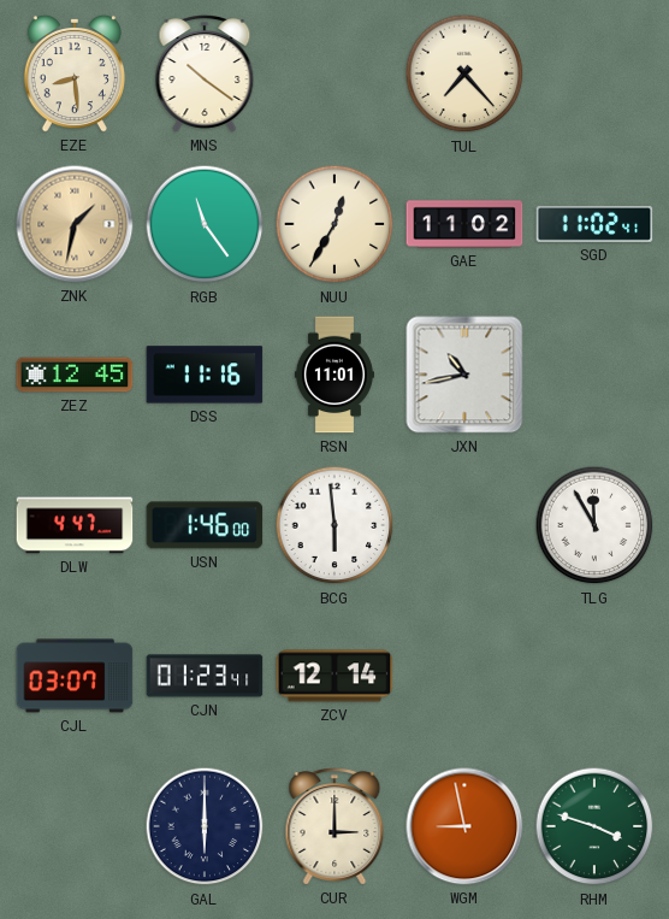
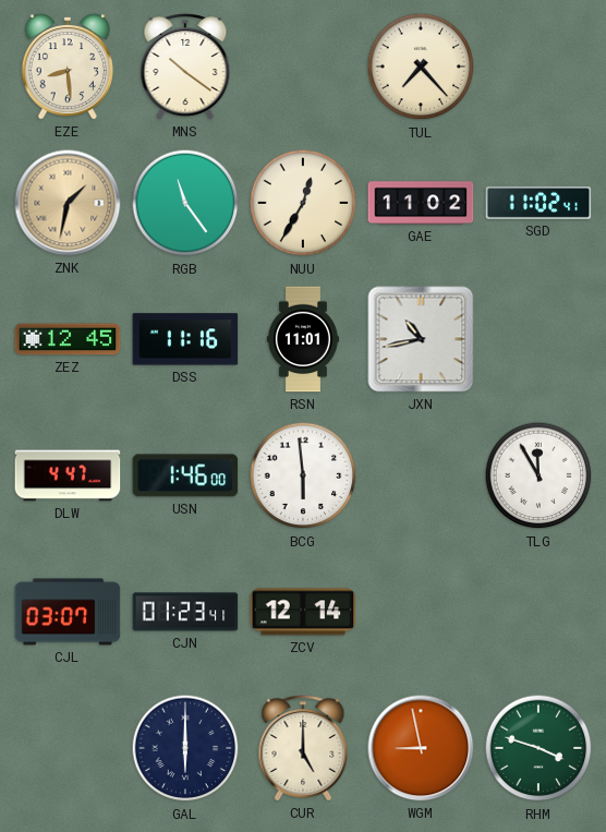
CUR: 3:00 -> 5:00 (303, 748)
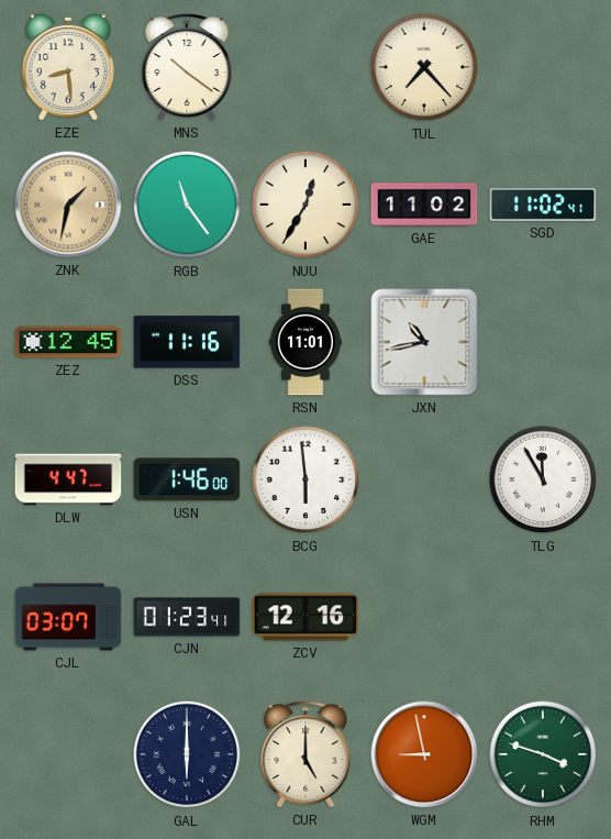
ZCV: 12:14 -> 12:16 (305, 617)
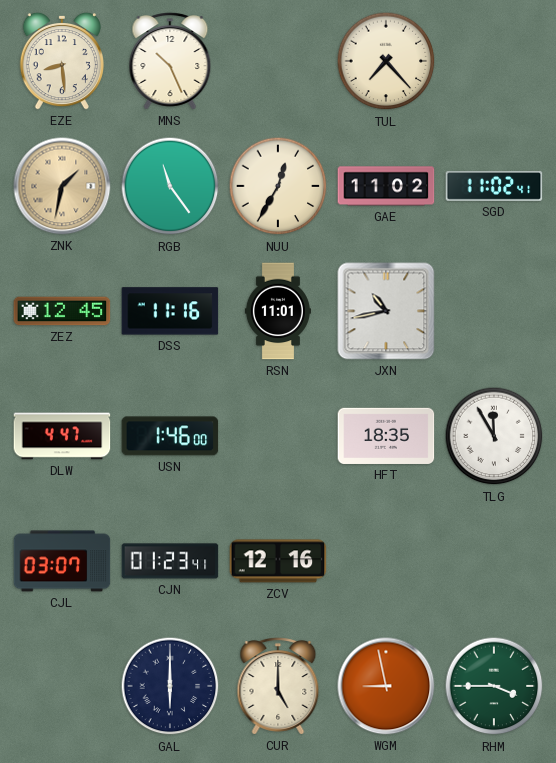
MNS: 10:21 -> 10:26 (170, 61)
BCG: 5:59 -> none (305, 479)
HFT: none -> 18:35 (386, 436)
RHM: 3:48 -> 3:45 (494, 686)
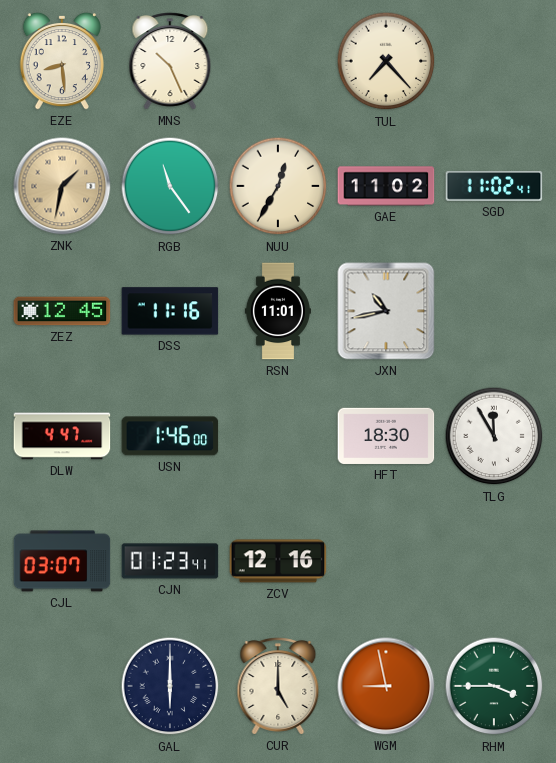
HFT: 18:35 -> 18:30 (386, 436)
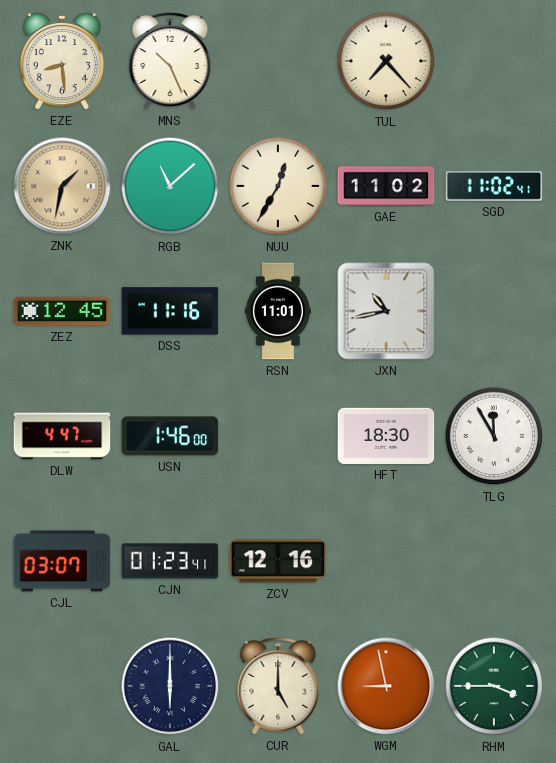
RGB: 11:24 -> 11:08 (170, 186)
